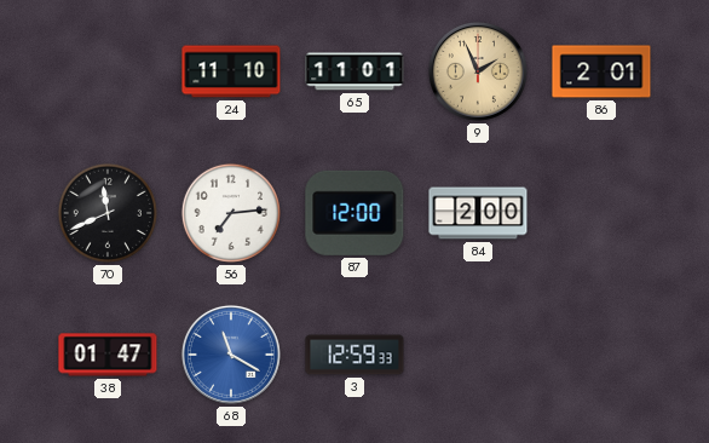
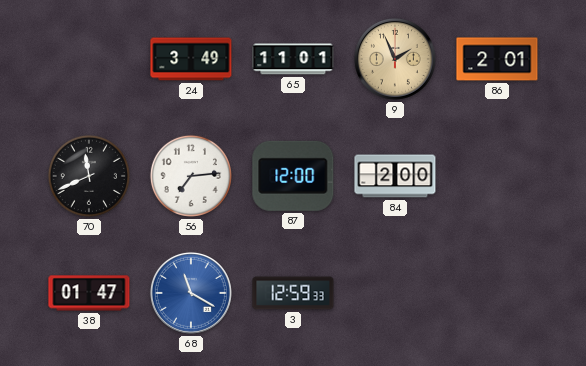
24: 11:10 -> 3:49 (191, 59)
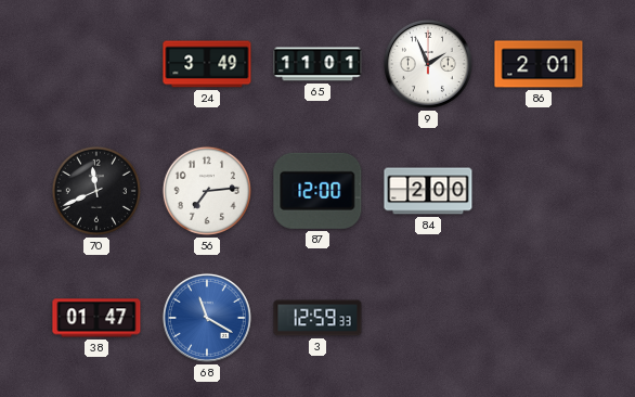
9 dial: champagne -> white (428, 64)
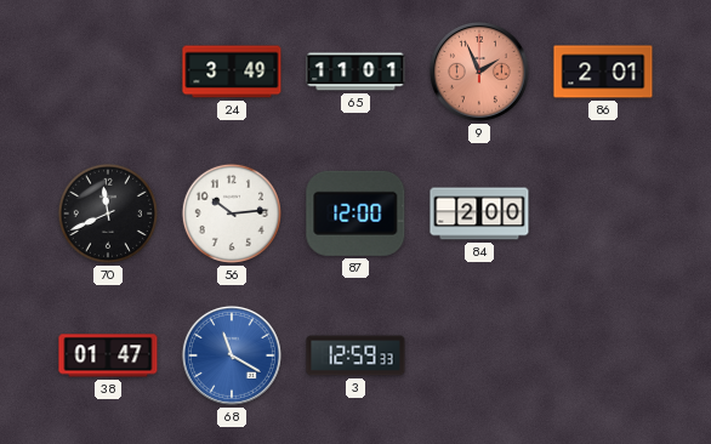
9 dial: white -> salmon (479, 72)
56: 7:14 -> 10:14 (232, 214)
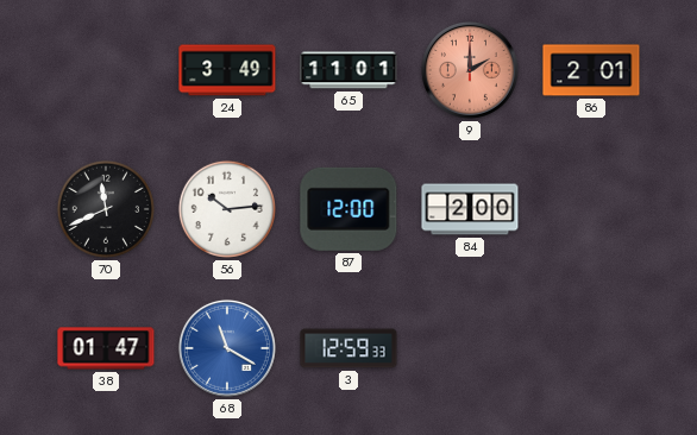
9: 1:56 -> 2:00 (470, 70)
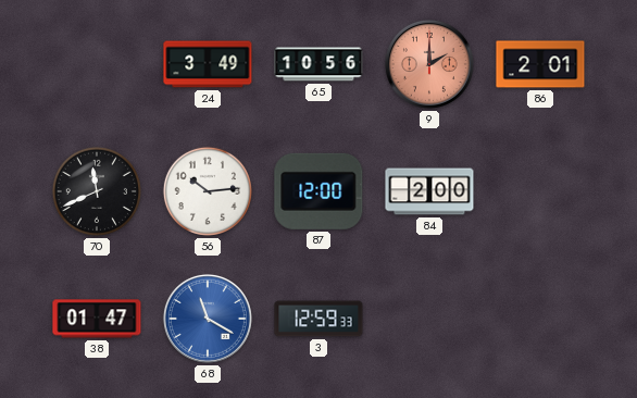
65: 11:01 -> 10:56 (318, 64)
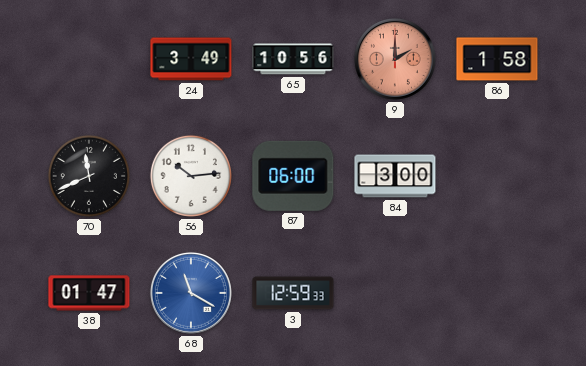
86: 2:01 -> 1:58 (497, 59)
87: 12:00 -> 06:00 (293, 176)
84: 2:00 -> 3:00 (395, 176)
